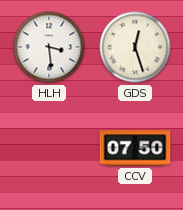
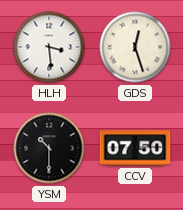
YSM: none -> 10:30 (49, 148)
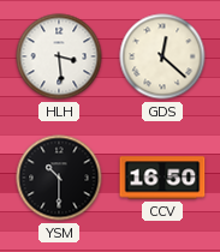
GDS: 12:27 -> 12:22 (162, 56)
CCV: 07:50 -> 16:50 (162, 178)
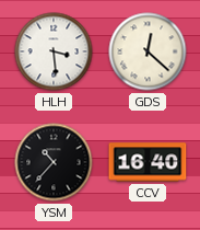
YSM: 10:30 -> 10:37 (54, 162)
CCV: 16:50 -> 16:40 (148, 162)
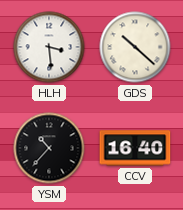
GDS: 12:22 -> 10:22 (135, 47)
